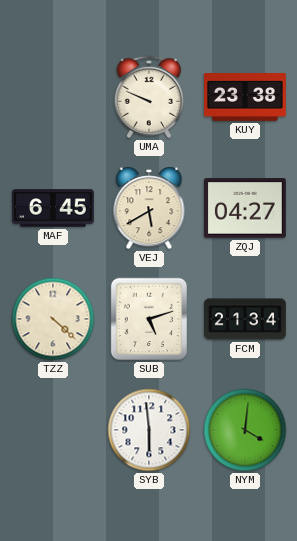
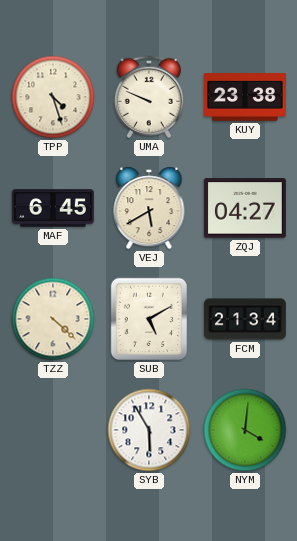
TPP: none -> 4:27 (53, 97)
SUB: 5:12 -> 5:10 (148, 319)
SYB: 5:59 -> 5:55 (149, 430)
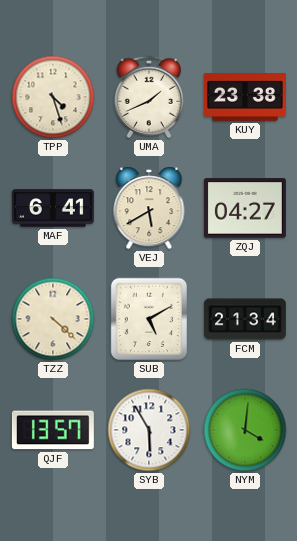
UMA: 9:49 -> 1:41 (148, 97)
MAF: 6:45 -> 6:41 (53, 208)
QJF: none -> 13:57 (53, 430)
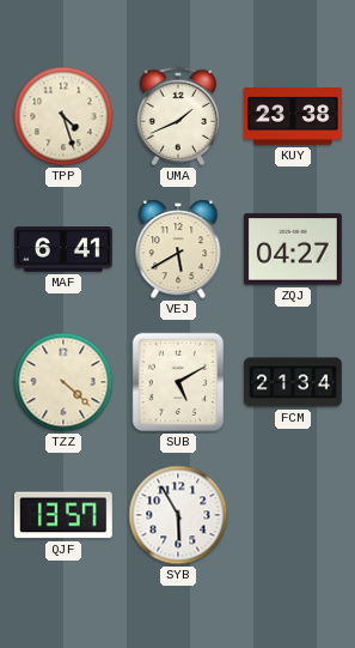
NYM: 4:01 -> none (245, 430)
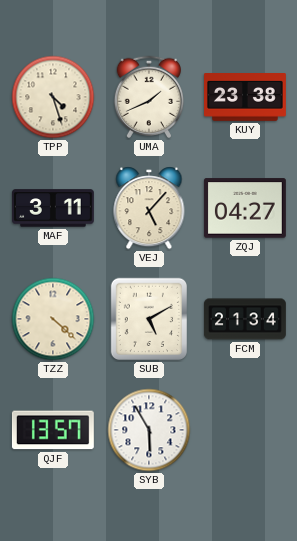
MAF: 6:41 -> 3:11 (53, 208)
VEJ: 5:40 -> 5:07 (149, 208)
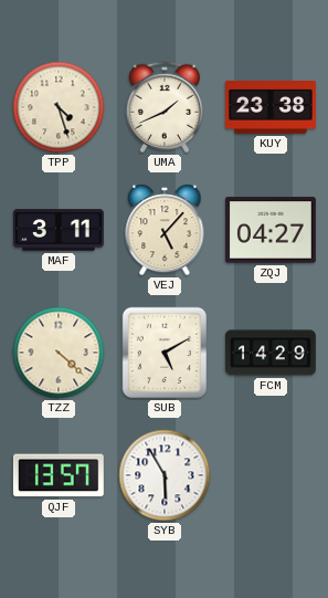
FCM: 21:34 -> 14:29 (271, 353)
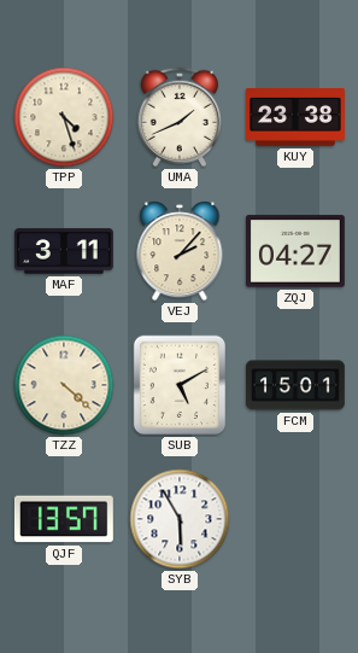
VEJ: 5:07 -> 2:07 (180, 251)
FCM: 14:29 -> 15:01 (295, 385)
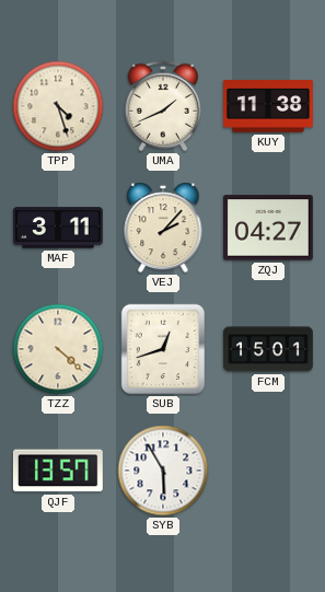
KUY: 23:38 -> 11:38 (269, 107)
SUB: 5:10 -> 12:42 (162, 349)
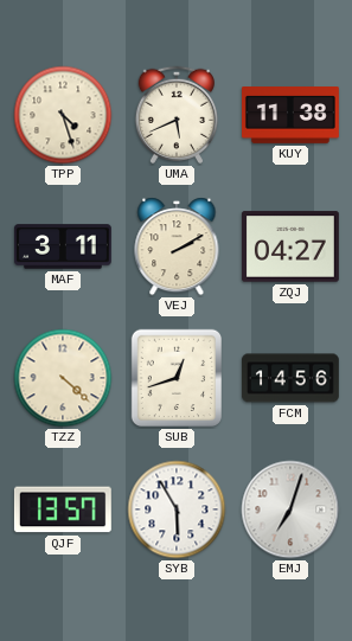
UMA: 1:41 -> 5:41 (175, 115)
VEJ: 2:07 -> 2:10 (177, 246)
FCM: 15:01 -> 14:56 (290, 378)
EMJ: none -> 7:03 (290, 509)
